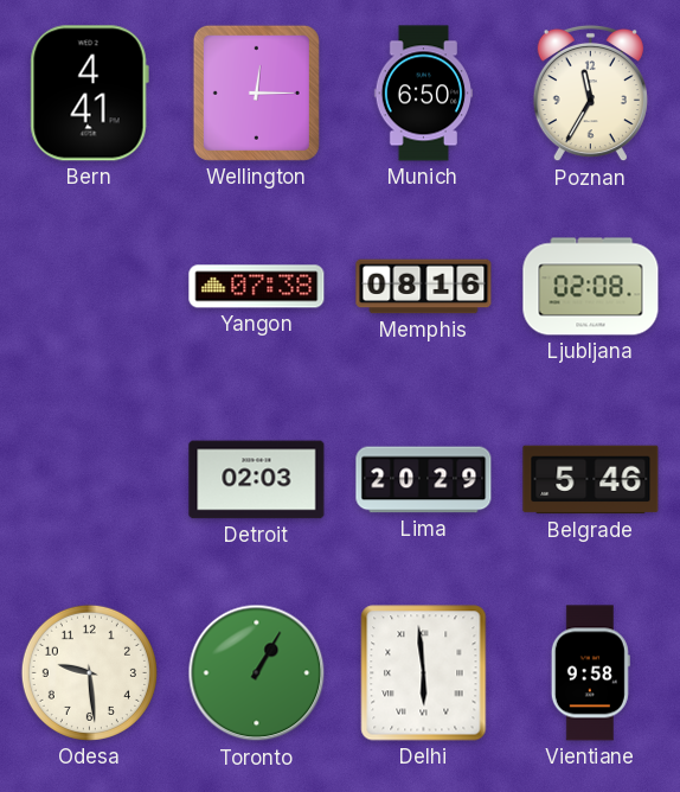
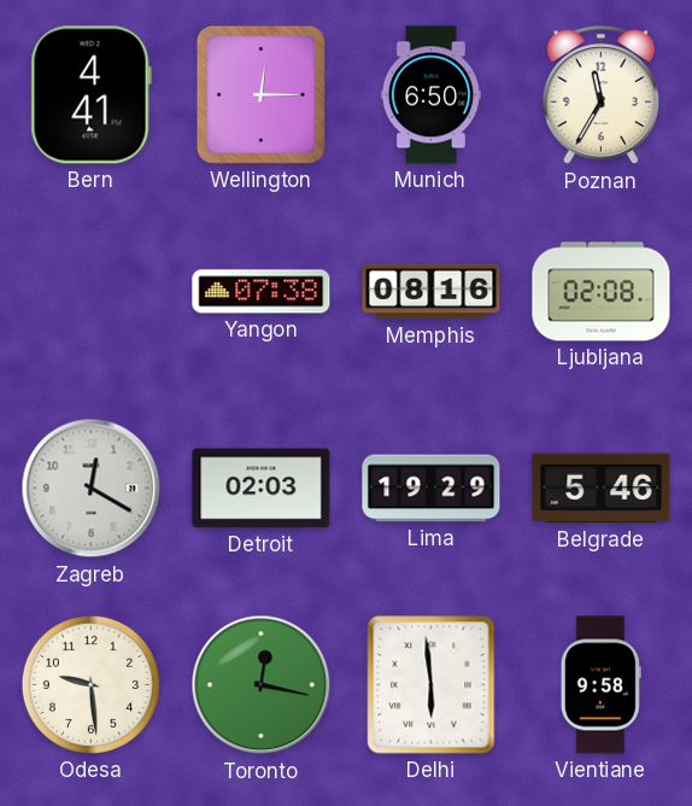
Zagreb: none -> 12:20 (92, 489)
Lima: 20:29 -> 19:29 (432, 489)
Toronto: 1:05 -> 12:17 (262, 685)
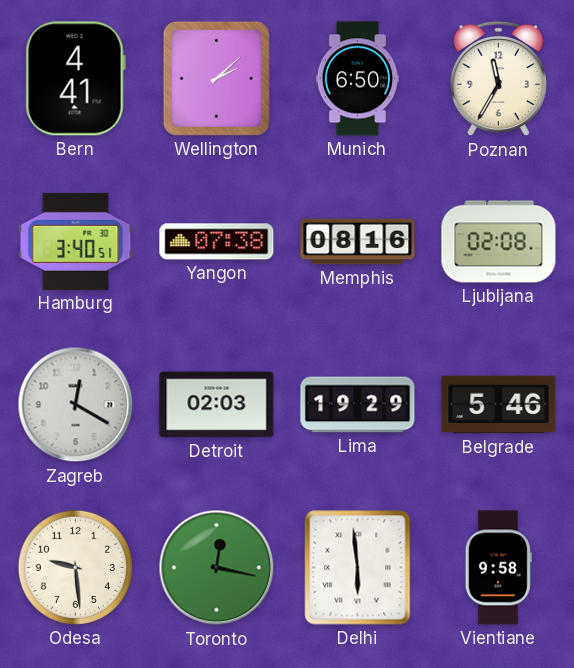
Wellington: 12:15 -> 2:08 (216, 78)
Hamburg: none -> 3:40 (76, 241)
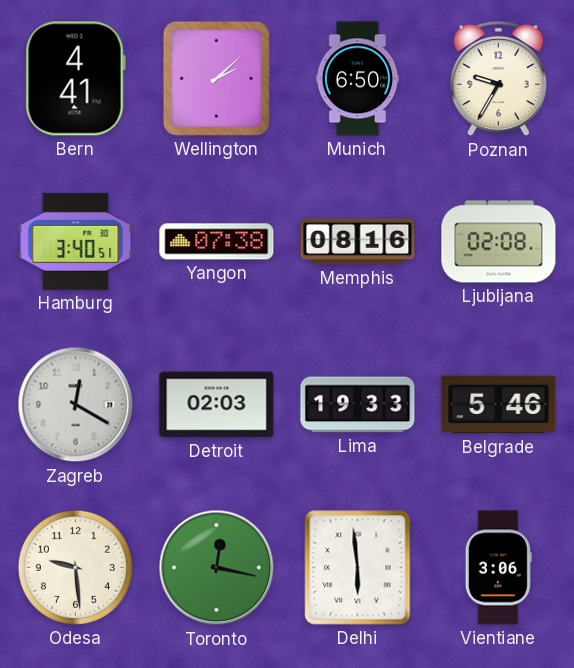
Poznan: 11:35 -> 9:35 (498, 79)
Lima: 19:29 -> 19:33 (358, 405)
Vientiane: 9:58 -> 3:06 (498, 568)
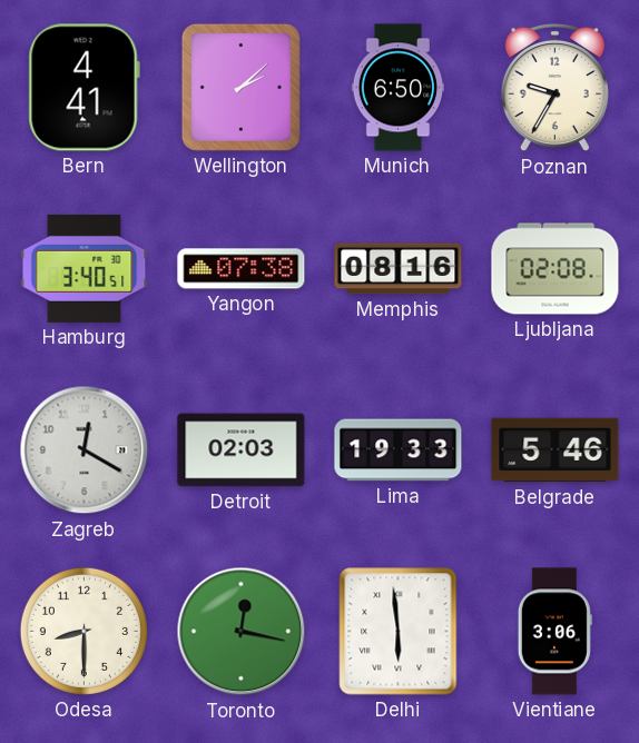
Odesa: 9:29 -> 8:30 (83, 631)
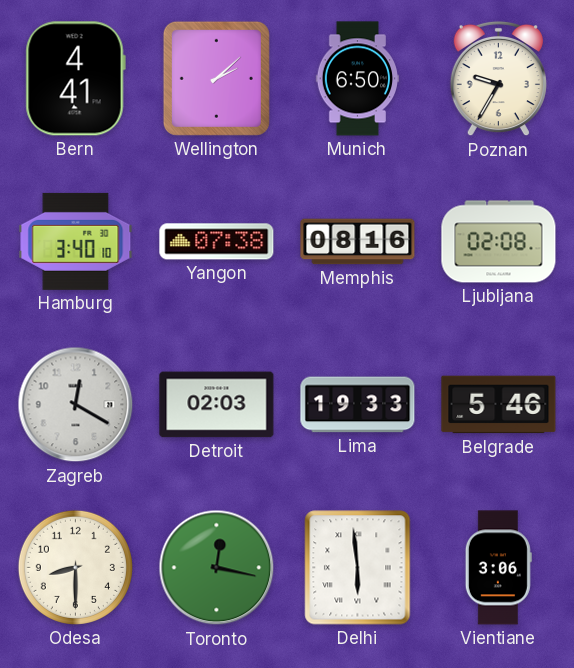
Hamburg: 3:40:51 -> 3:40:10 (76, 241)
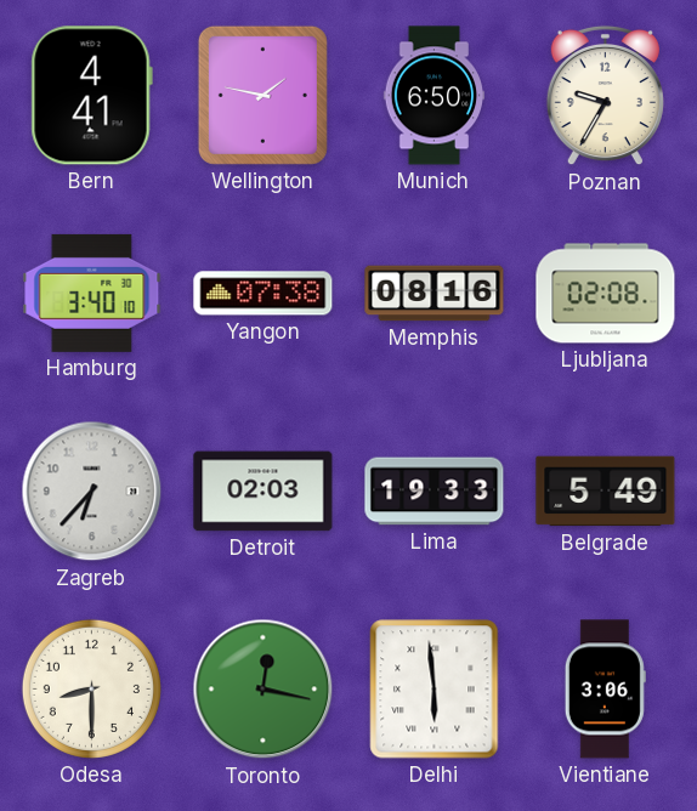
Wellington: 2:08 -> 1:47 (262, 95)
Zagreb: 12:20 -> 6:37 (92, 492)
Belgrade: 5:46 -> 5:49 (606, 492)
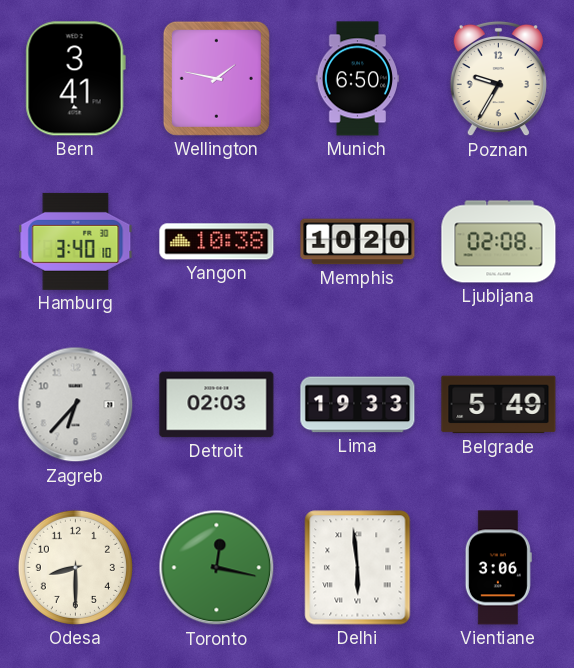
Bern: 4:41 -> 3:41 (75, 79)
Yangon: 07:38 -> 10:38 (217, 242)
Memphis: 08:16 -> 10:20 (358, 242)
